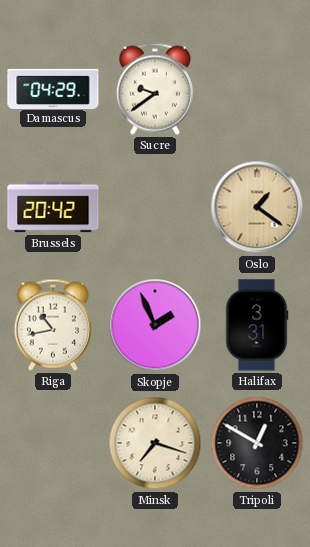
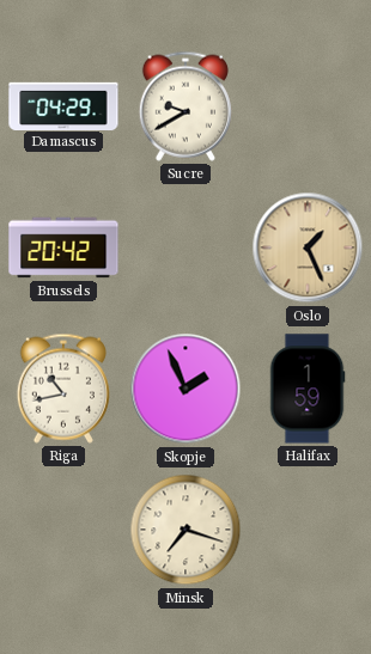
Sucre: 9:39 -> 9:40 (185, 106)
Oslo: 1:21 -> 1:26 (308, 247)
Halifax: 3:31 -> 1:59 (308, 389)
Tripoli: 12:50 -> none (257, 443)
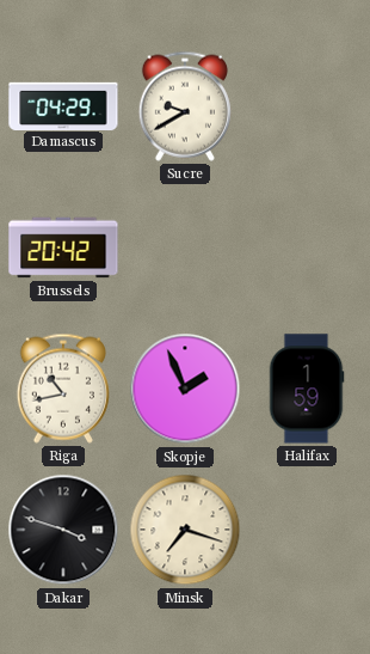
Oslo: 1:26 -> none (308, 247)
Dakar: none -> 3:48 (63, 530)
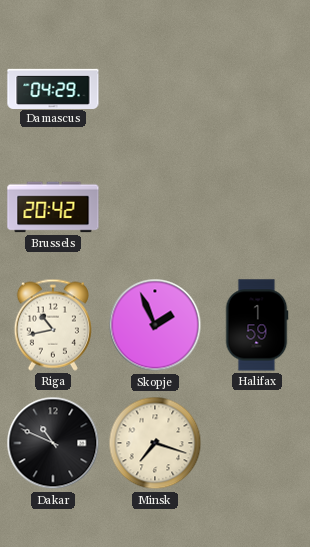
Sucre: 9:40 -> none (185, 106)
Dakar: 3:48 -> 10:49 (53, 443)
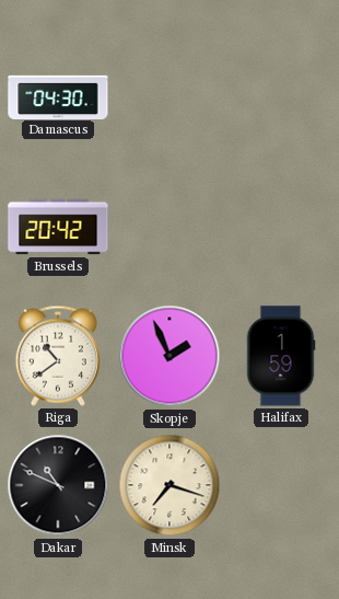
Damascus: 04:29 -> 04:30 (58, 96)
Riga: 10:43 -> 10:39 (58, 356)
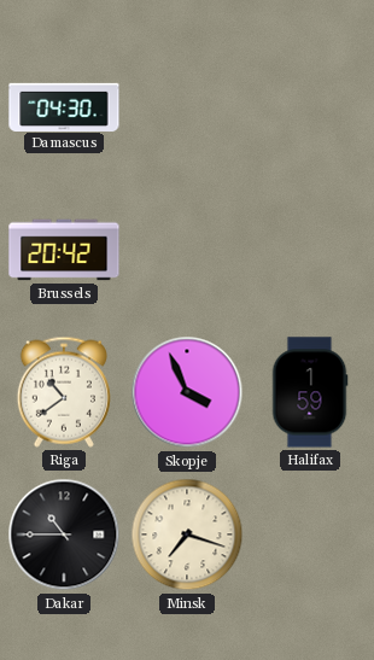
Skopje: 1:56 -> 3:56 (187, 392)
Dakar: 10:49 -> 10:45 (64, 535)
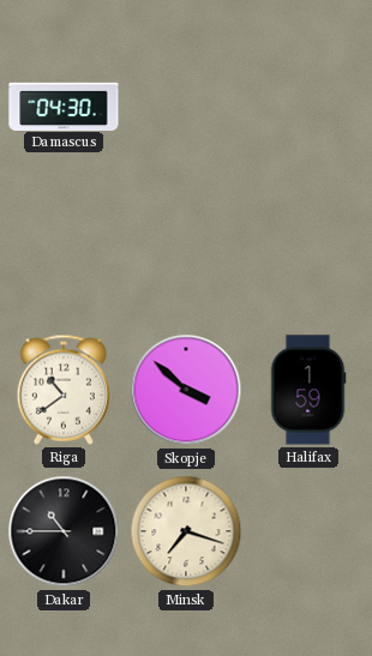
Brussels: 20:42 -> none (64, 250)
Skopje: 3:56 -> 3:52 (186, 390)
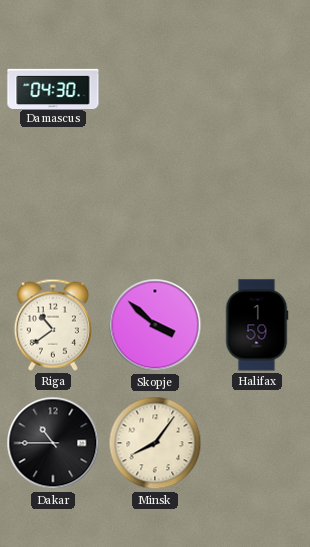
Minsk: 7:18 -> 8:06 (155, 443)
